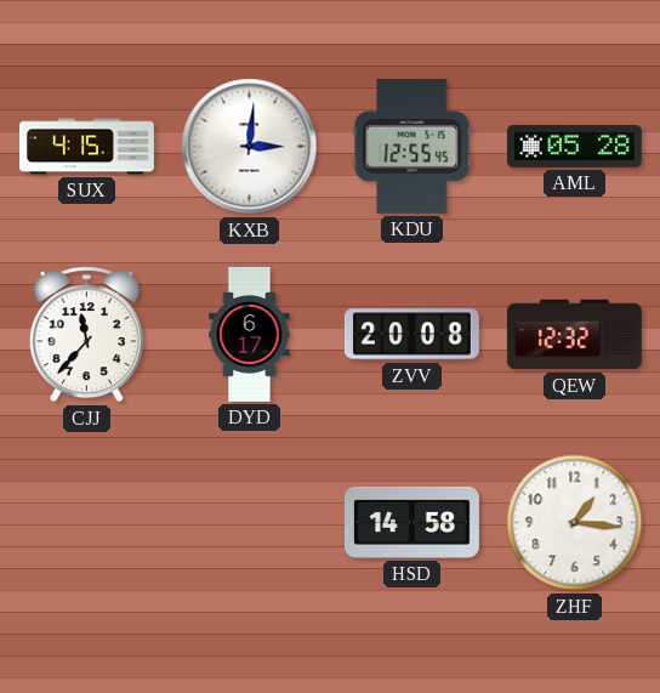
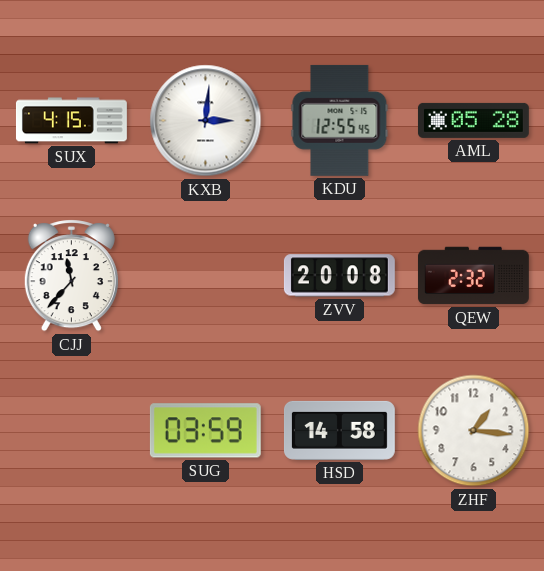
DYD: 6:17 -> none (250, 335)
QEW: 12:32 -> 2:32 (473, 276)
SUG: none -> 03:59 (205, 431)
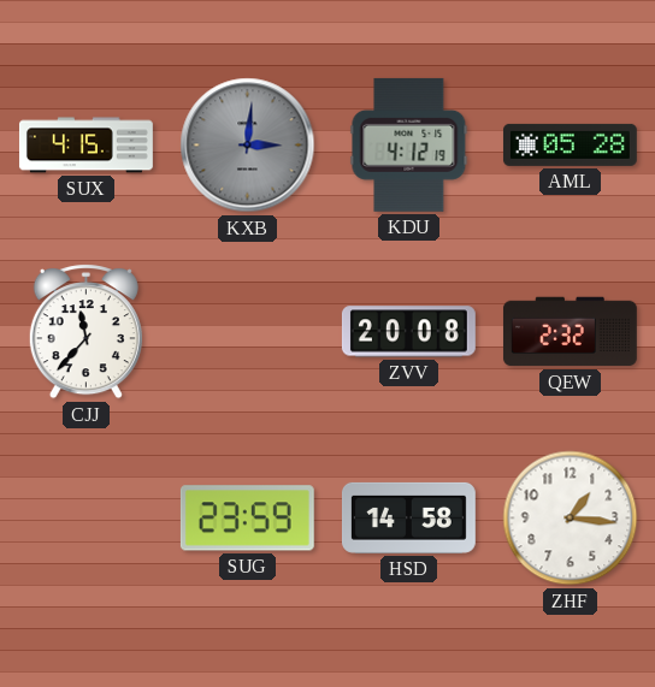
KXB dial: white -> grey (248, 146)
KDU: 12:55 -> 4:12 (409, 144)
SUG: 03:59 -> 23:59 (247, 519)
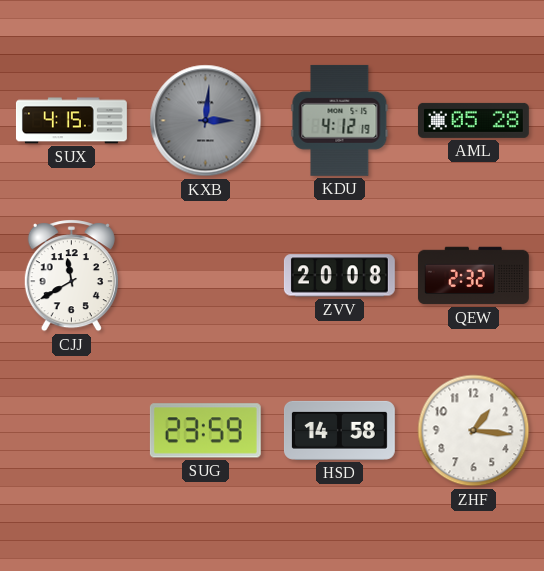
CJJ: 11:37 -> 11:40 (71, 276)
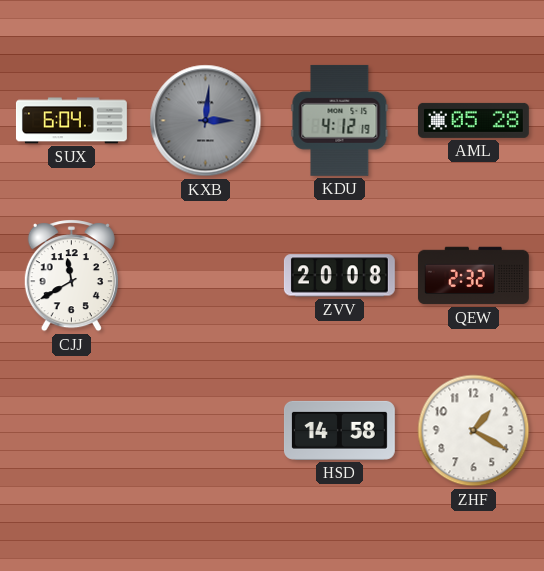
SUX: 4:15 -> 6:04 (71, 121)
SUG: 23:59 -> none (205, 431)
ZHF: 1:16 -> 1:20 (474, 431)
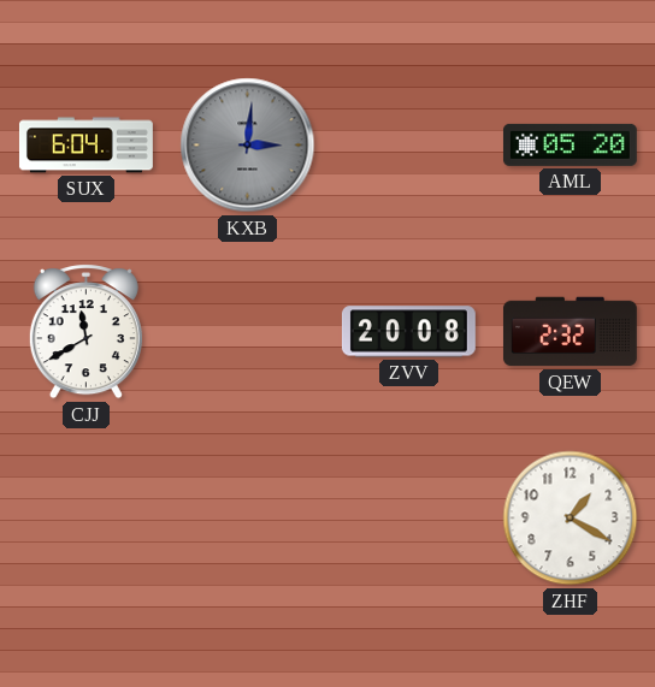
KDU: 4:12 -> none (340, 120)
AML: 05:28 -> 05:20 (570, 144)
HSD: 14:58 -> none (339, 430)
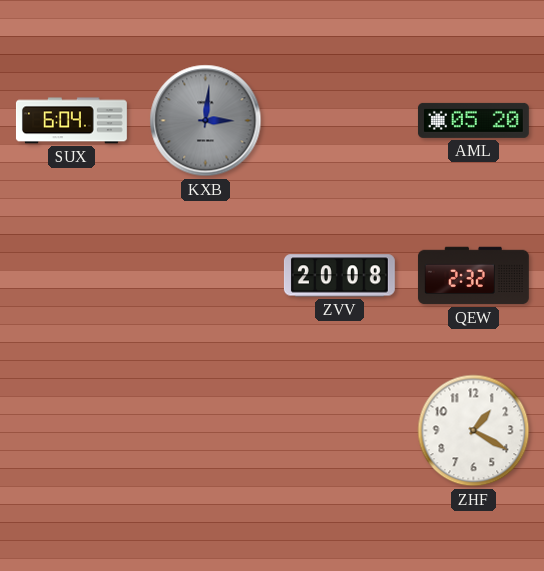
CJJ: 11:40 -> none (85, 332)
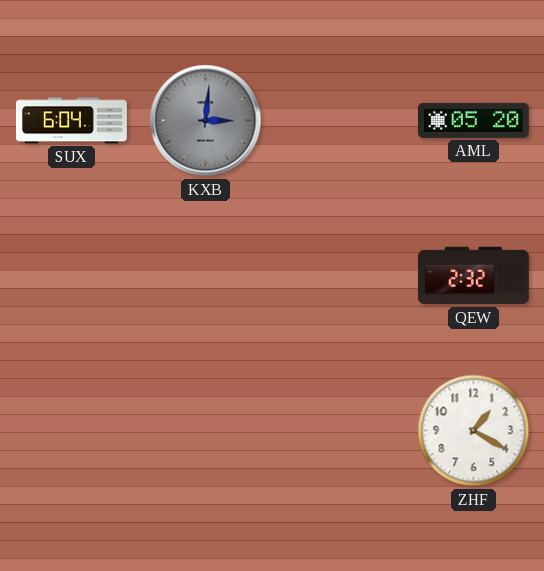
ZVV: 20:08 -> none (339, 276)
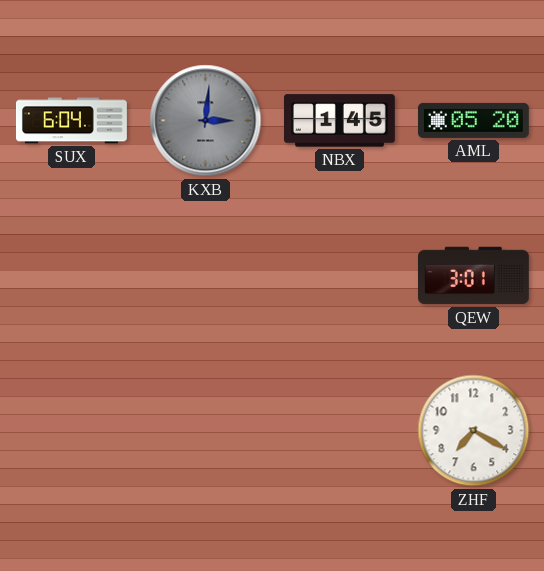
NBX: none -> 1:45 (339, 121)
QEW: 2:32 -> 3:01 (473, 276)
ZHF: 1:20 -> 7:20 (474, 431)
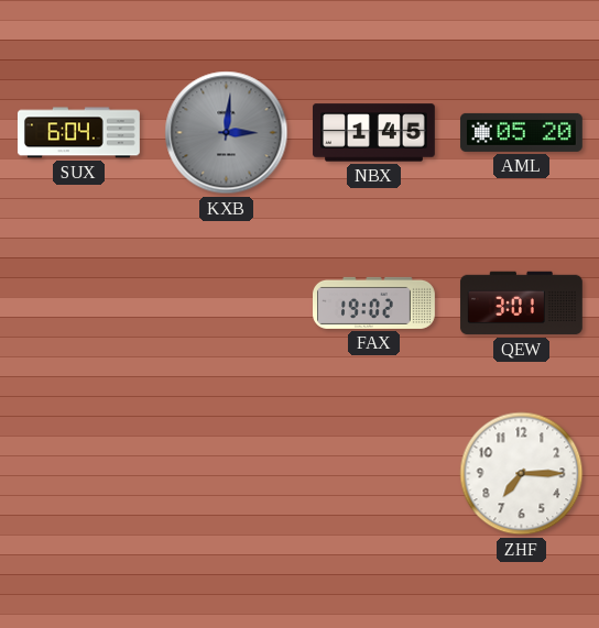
FAX: none -> 19:02 (374, 302)
ZHF: 7:20 -> 7:15 (522, 474)
